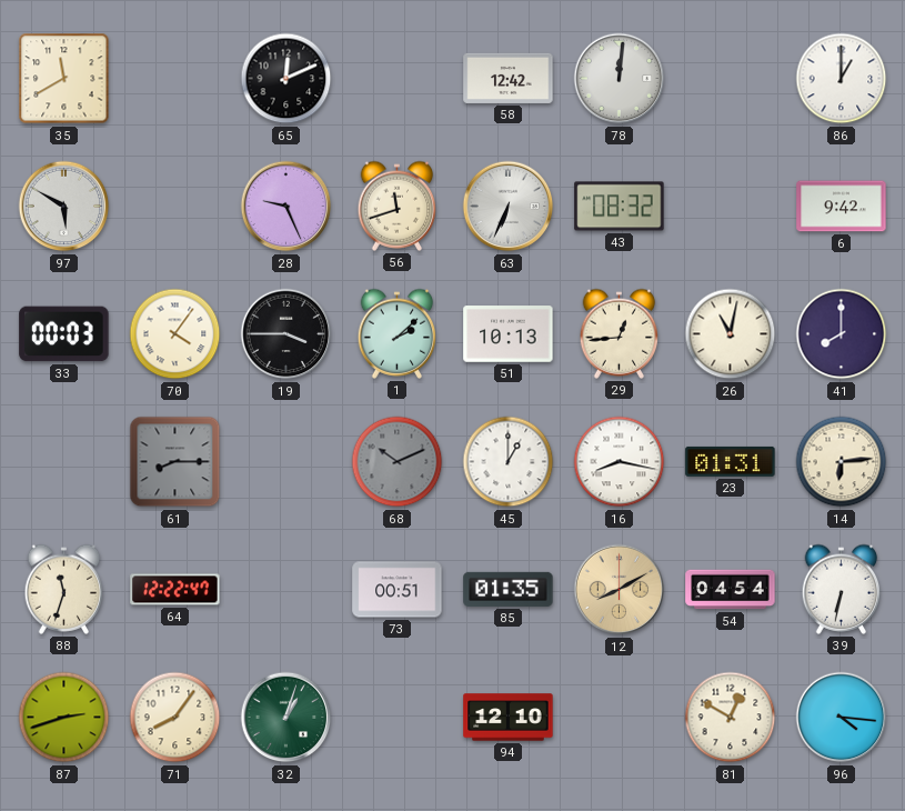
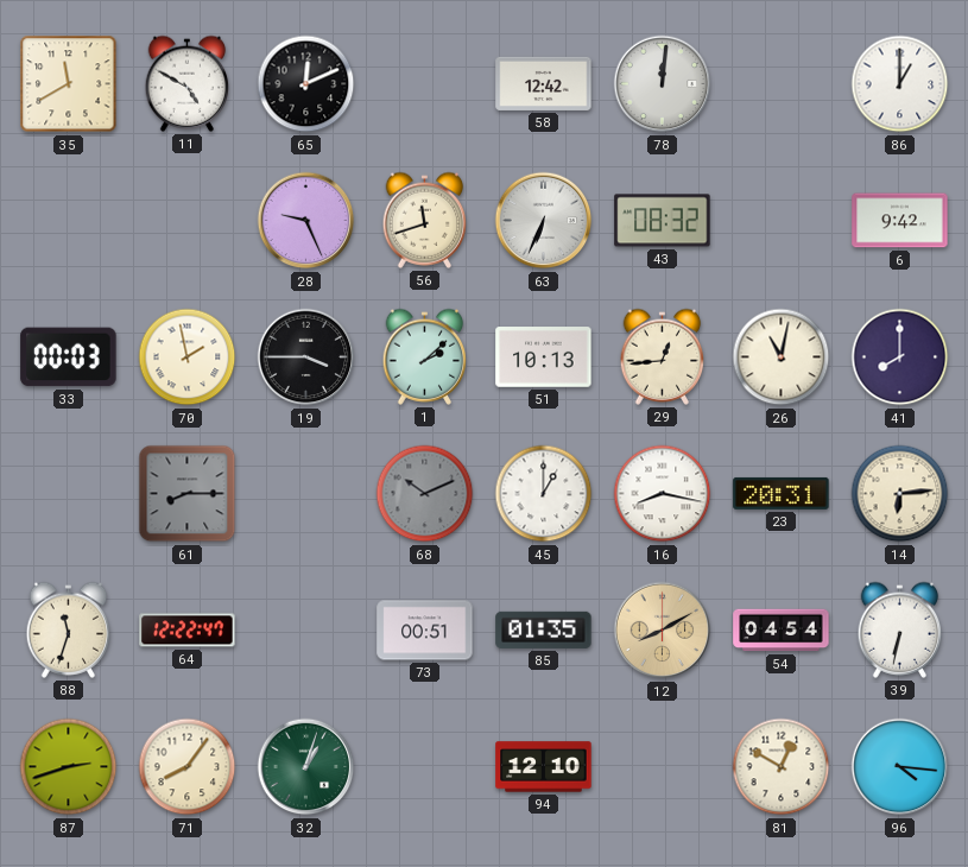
11: none -> 4:50 (188, 83)
97: 5:50 -> none (64, 207)
70: 4:06 -> 1:58 (188, 357)
23: 01:31 -> 20:31 (782, 493)
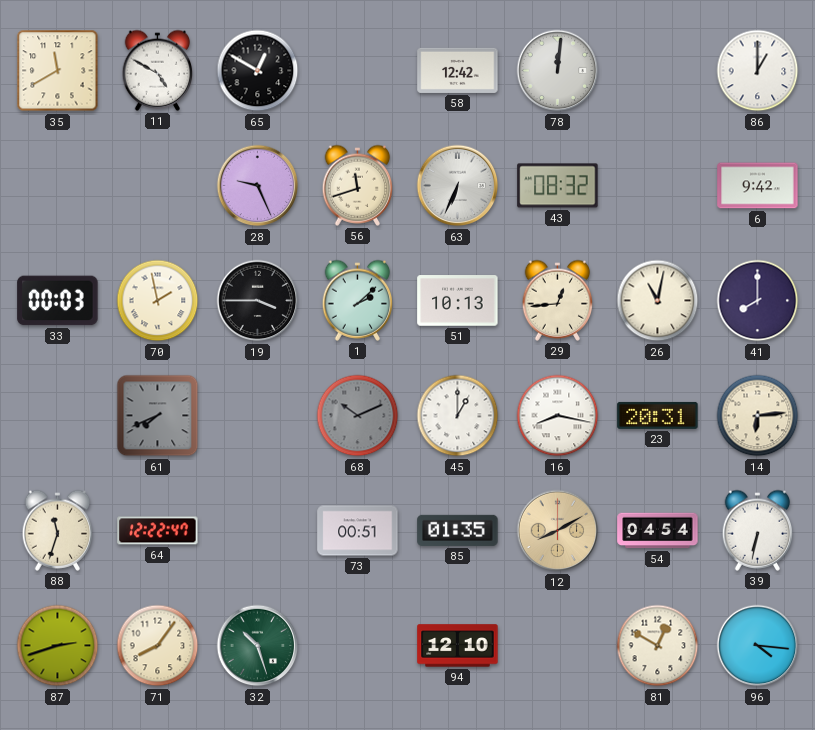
65: 12:11 -> 12:50 (258, 71)
61: 8:15 -> 7:41 (158, 416)
32: 1:03 -> 10:27 (258, 646)
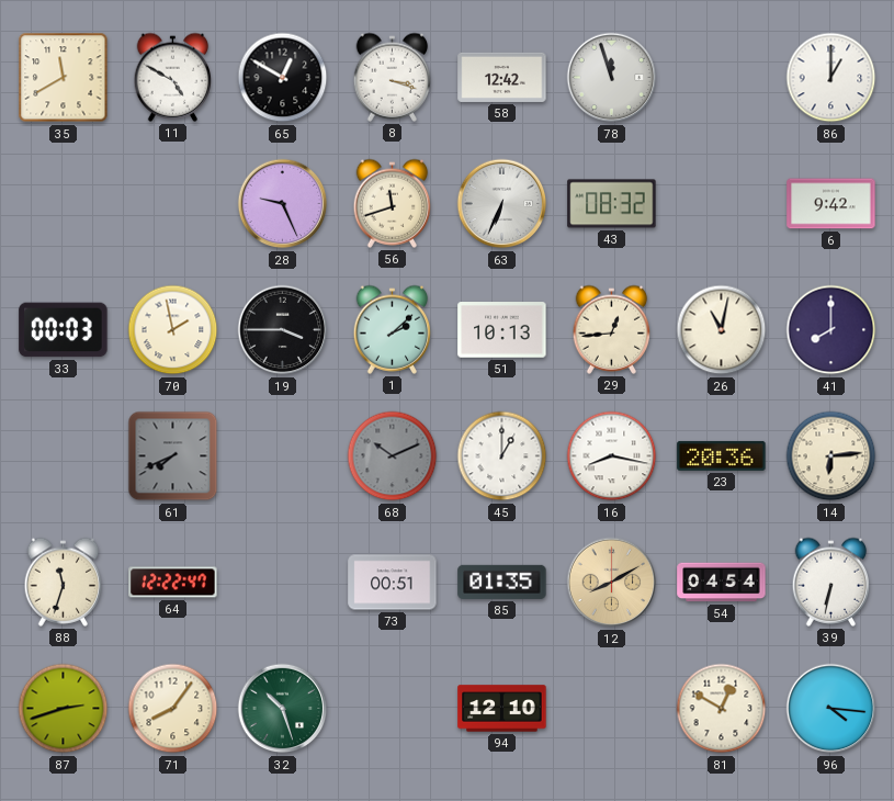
8: none -> 3:18 (393, 77)
78: 12:01 -> 11:57 (612, 78)
23: 20:31 -> 20:36 (722, 455)
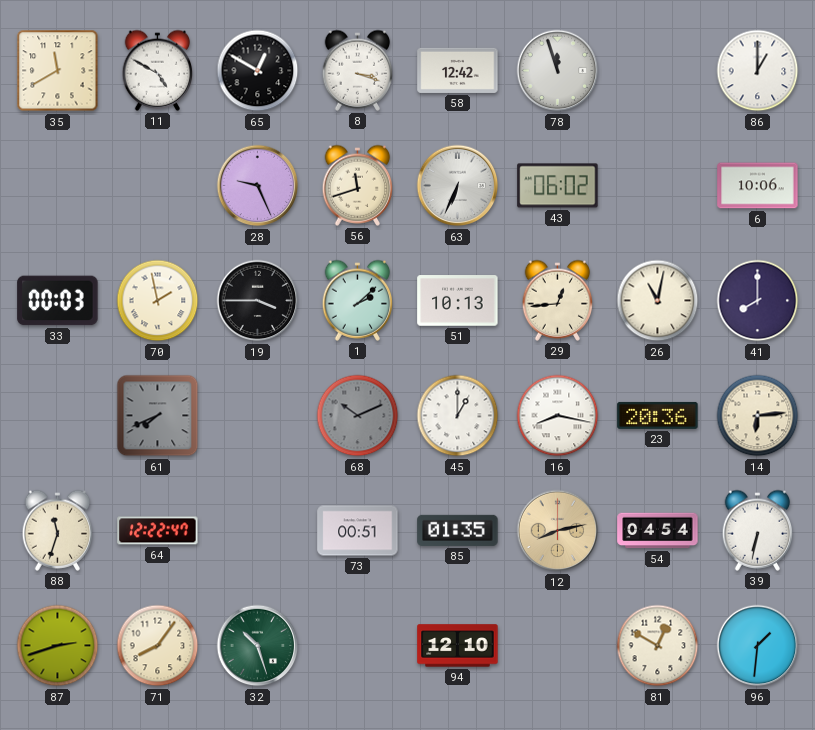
43: 08:32 -> 06:02 (558, 186)
6: 9:42 -> 10:06 (758, 186)
12: 8:10 -> 8:13 (558, 531)
96: 4:16 -> 1:31 (758, 646)
